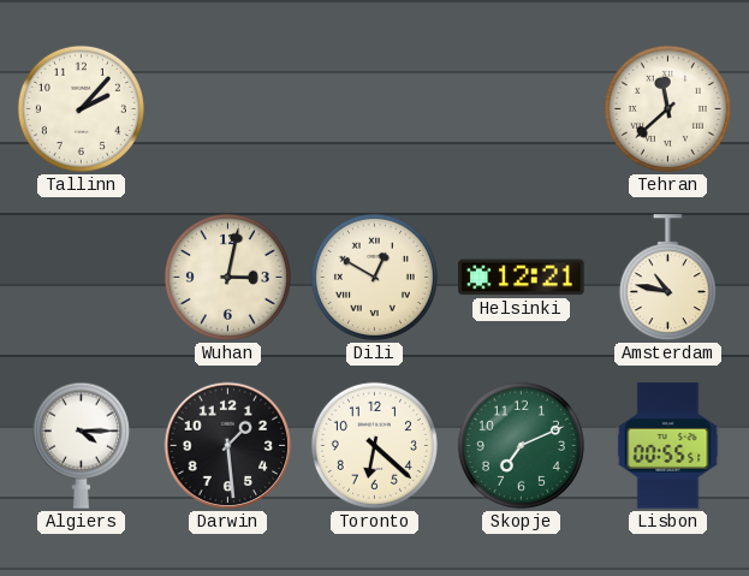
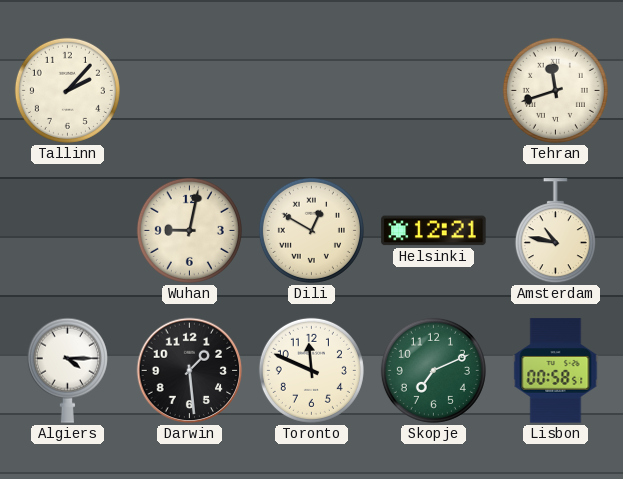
Tehran: 11:38 -> 11:42 (555, 90)
Wuhan: 3:02 -> 9:02 (189, 230)
Toronto: 6:22 -> 11:49 (311, 370)
Lisbon: 00:55 -> 00:58 (556, 371)
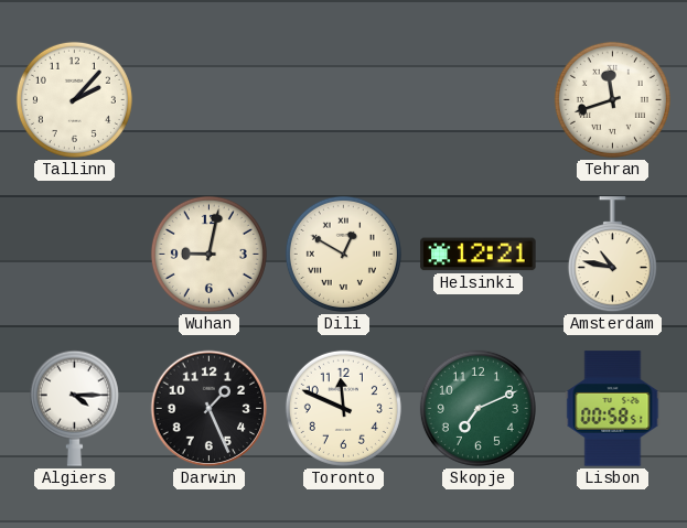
Darwin: 1:29 -> 1:26 (210, 409)
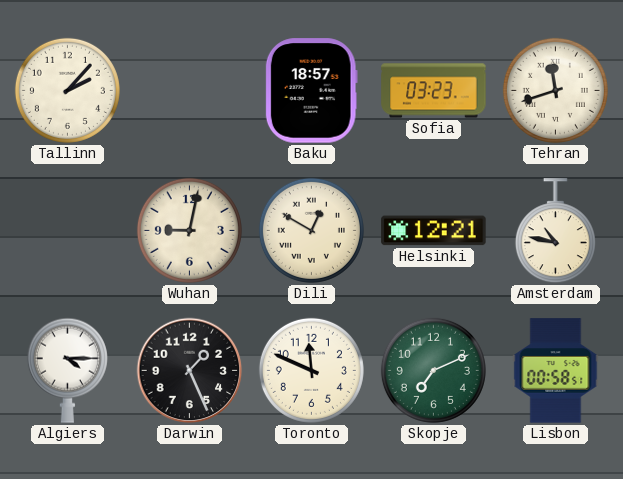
Baku: none -> 18:57 (311, 91)
Sofia: none -> 03:23 (434, 91)
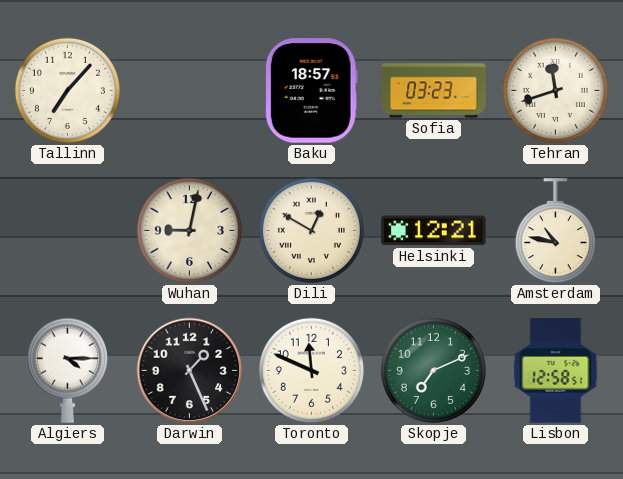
Tallinn: 2:07 -> 7:07 (67, 90)
Lisbon: 00:58 -> 12:58 (556, 371)
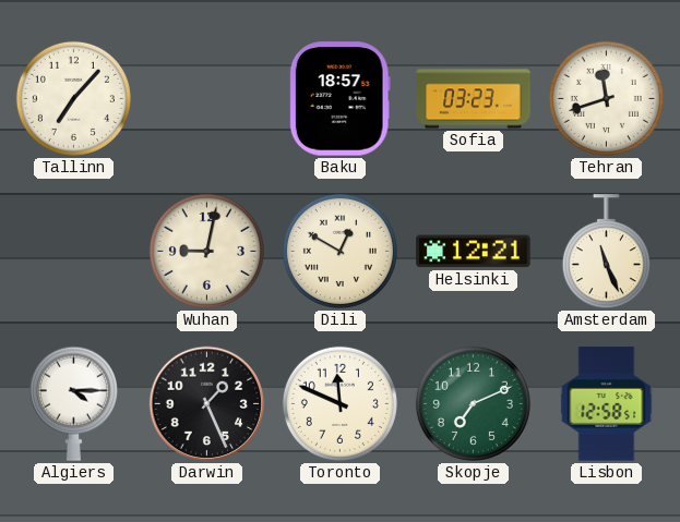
Amsterdam: 10:47 -> 11:26 (606, 252)
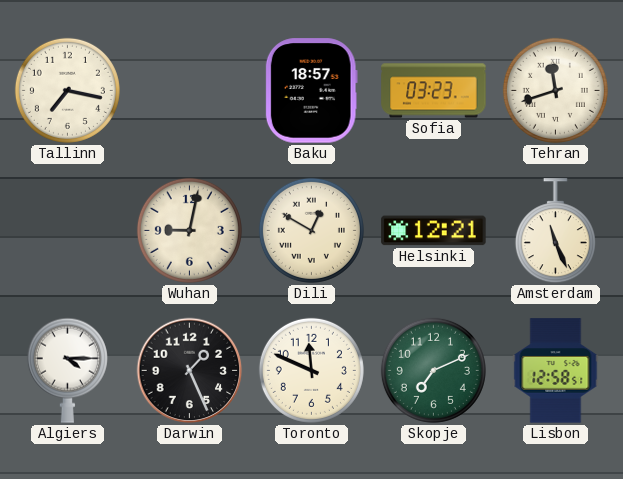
Tallinn: 7:07 -> 7:17 (67, 90)
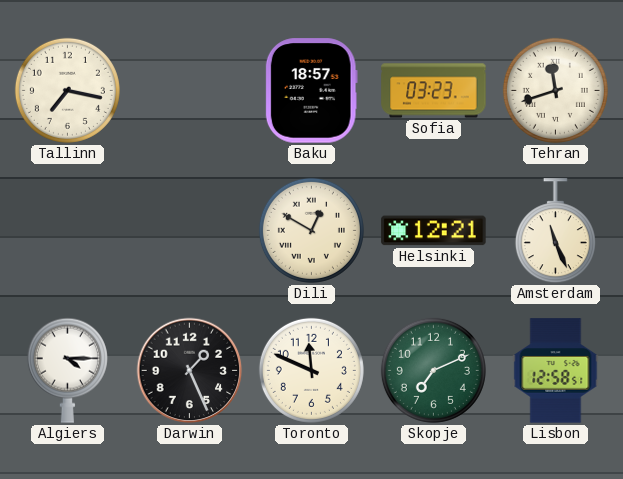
Wuhan: 9:02 -> none (189, 230)
